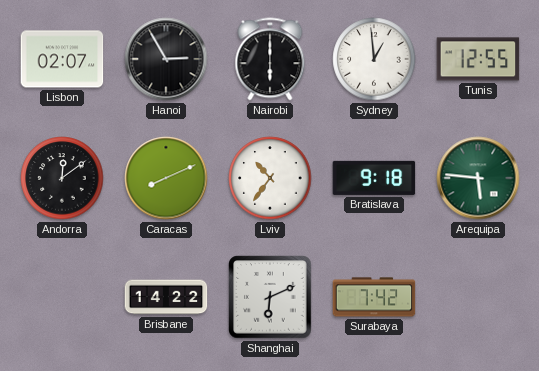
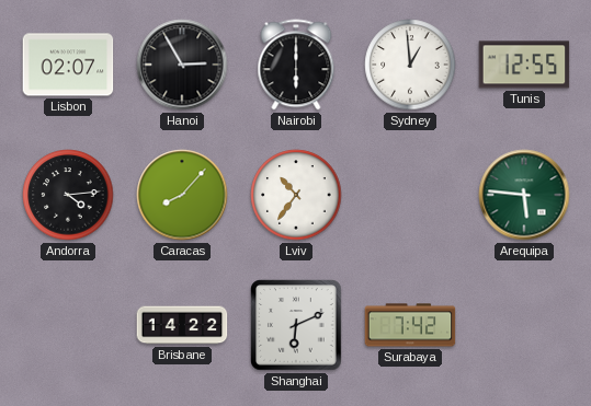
Andorra: 12:09 -> 4:14 (68, 195)
Caracas: 8:11 -> 8:07 (182, 195)
Bratislava: 9:18 -> none (374, 178)
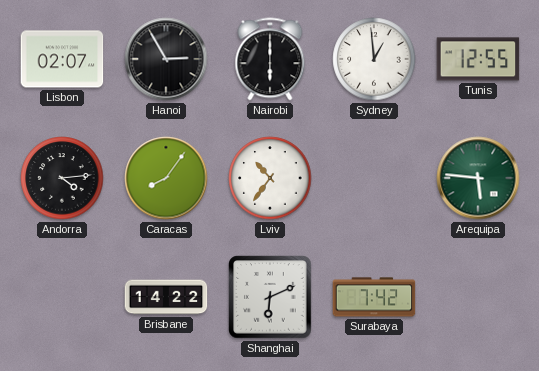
Caracas: 8:07 -> 8:06 (166, 178)
